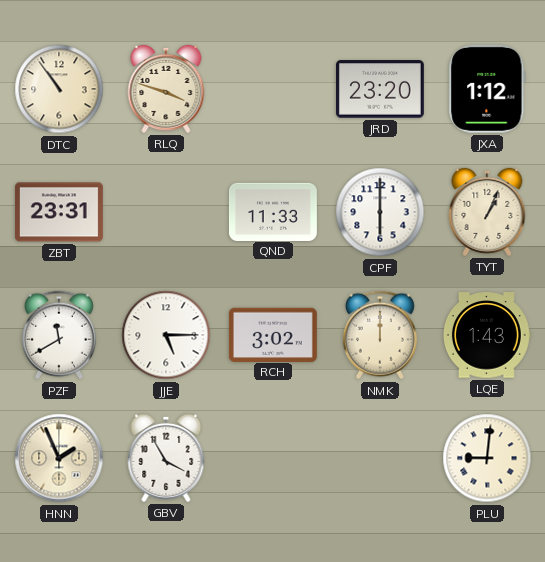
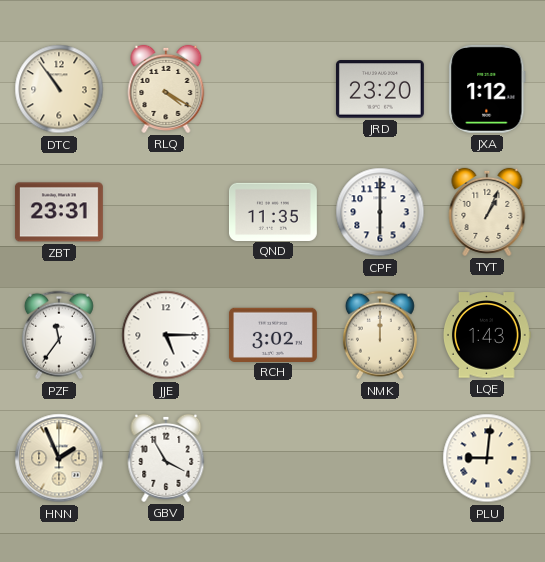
RLQ: 3:48 -> 4:20 (166, 89)
QND: 11:33 -> 11:35 (273, 211)
PZF: 11:40 -> 11:36 (59, 335)
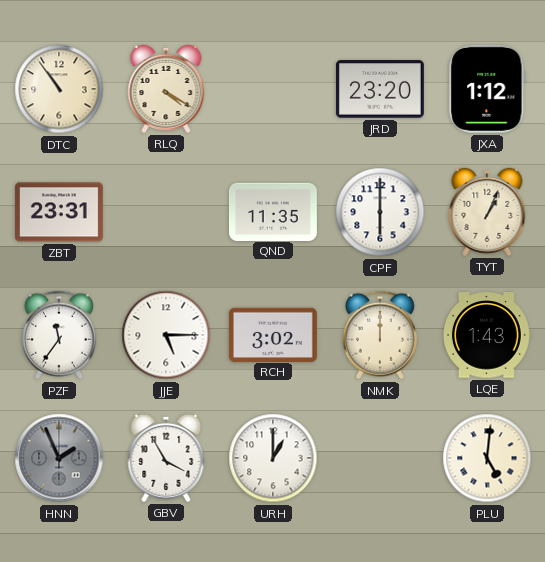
HNN dial: cream -> grey (59, 458)
URH: none -> 1:00 (273, 458)
PLU: 9:01 -> 5:01 (487, 458)
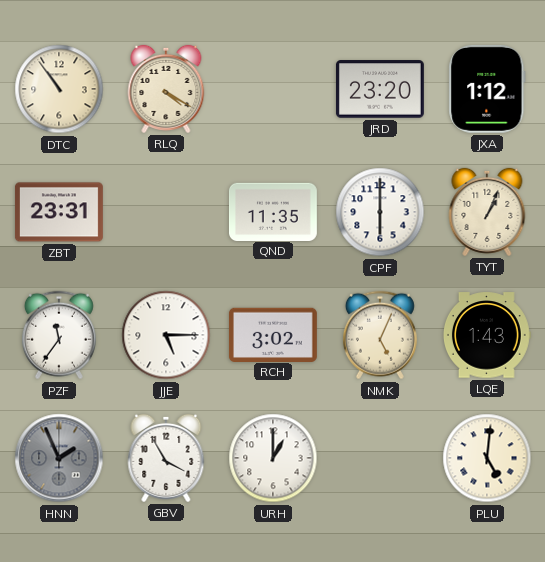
NMK: 12:00 -> 5:04 (380, 335)
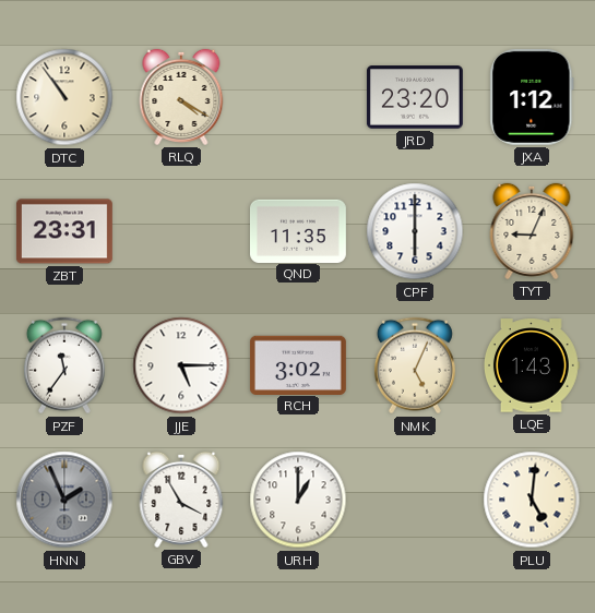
TYT: 1:04 -> 9:04 (532, 231)
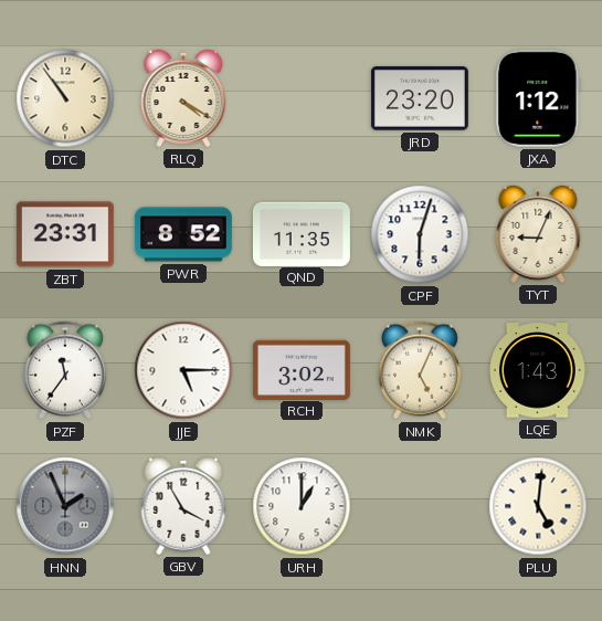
PWR: none -> 8:52 (183, 234)
CPF: 6:00 -> 6:03 (420, 234)
